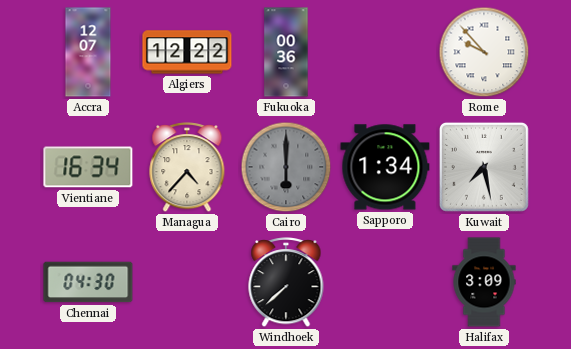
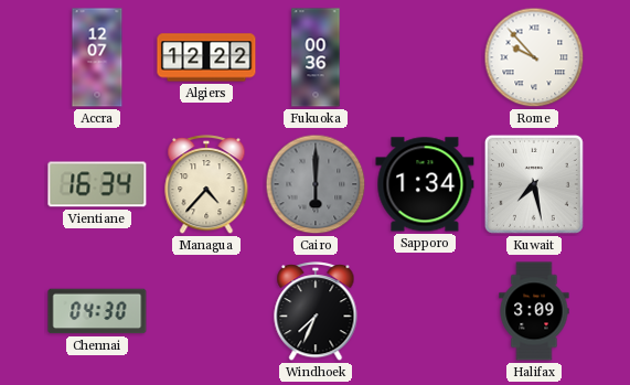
Windhoek: 7:38 -> 7:34 (316, 312)
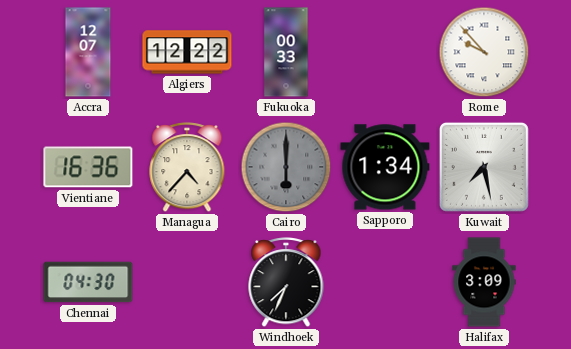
Fukuoka: 00:36 -> 00:33 (286, 52)
Vientiane: 16:34 -> 16:36 (88, 167)
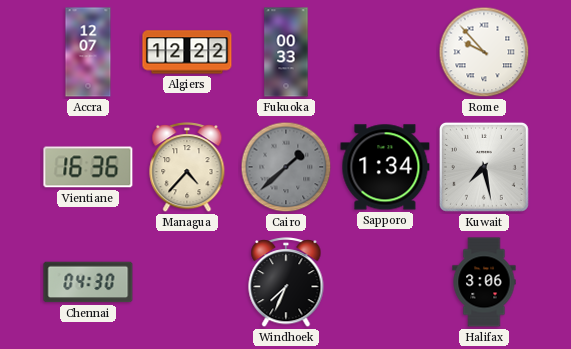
Cairo: 6:00 -> 1:38 (286, 167)
Halifax: 3:09 -> 3:06 (484, 282)
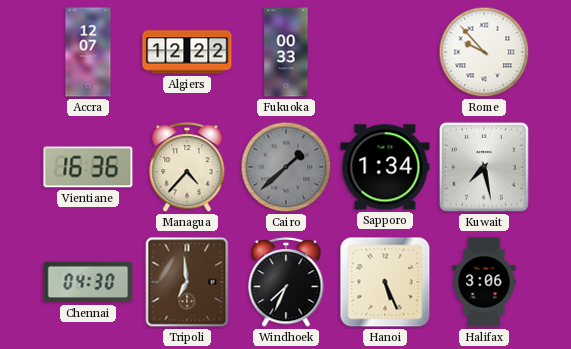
Tripoli: none -> 6:59 (187, 282)
Hanoi: none -> 5:26 (385, 282)
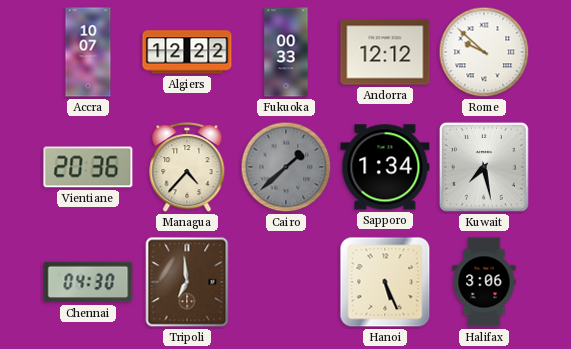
Accra: 12:07 -> 10:07 (88, 52)
Andorra: none -> 12:12 (385, 52)
Rome: 9:53 -> 9:52 (484, 52)
Vientiane: 16:36 -> 20:36 (88, 167)
Windhoek: 7:34 -> none (286, 283)
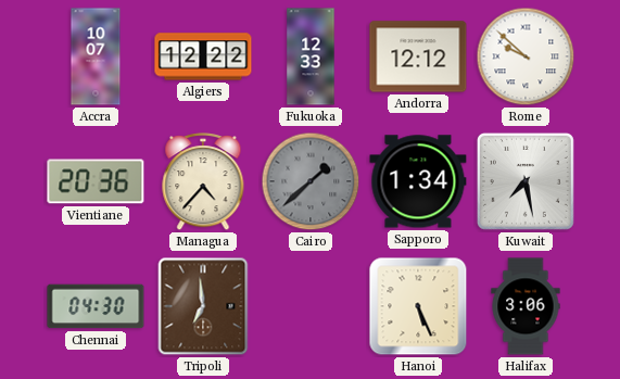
Fukuoka: 00:33 -> 12:33 (311, 56)
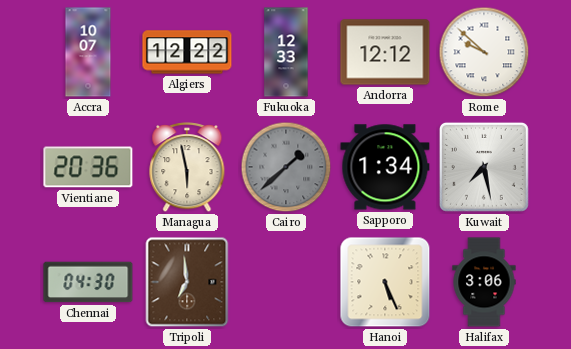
Managua: 4:37 -> 5:58 (187, 168)
